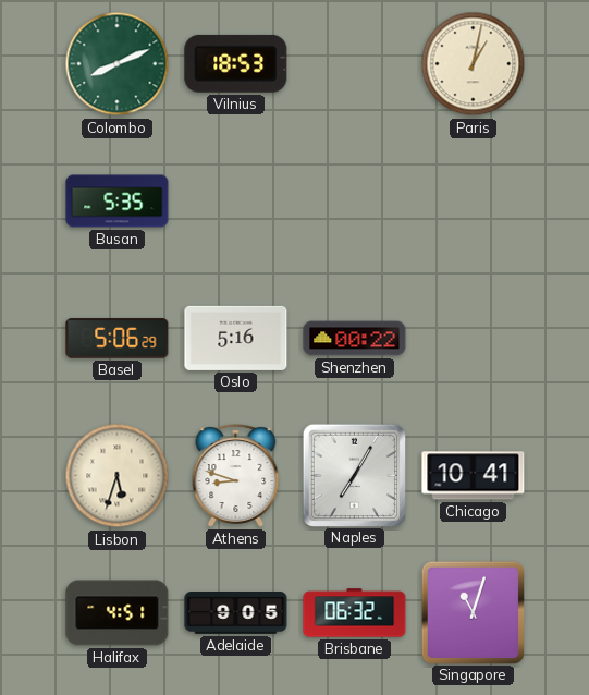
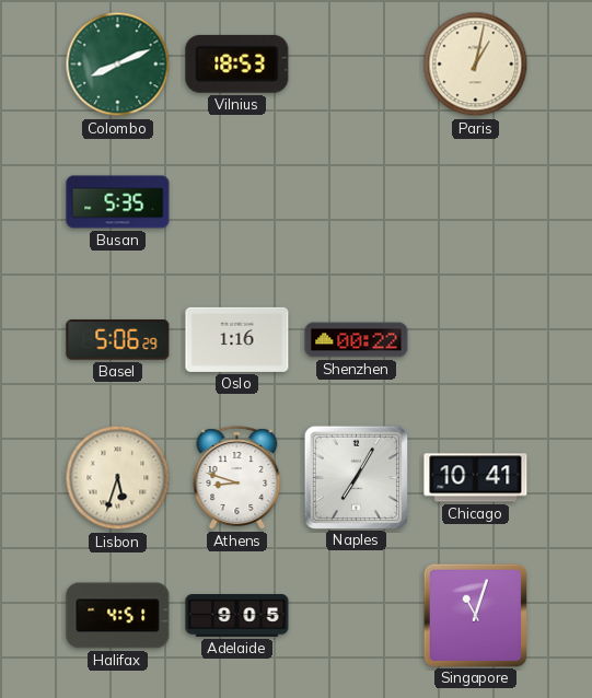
Oslo: 5:16 -> 1:16 (237, 339)
Brisbane: 06:32 -> none (355, 613)
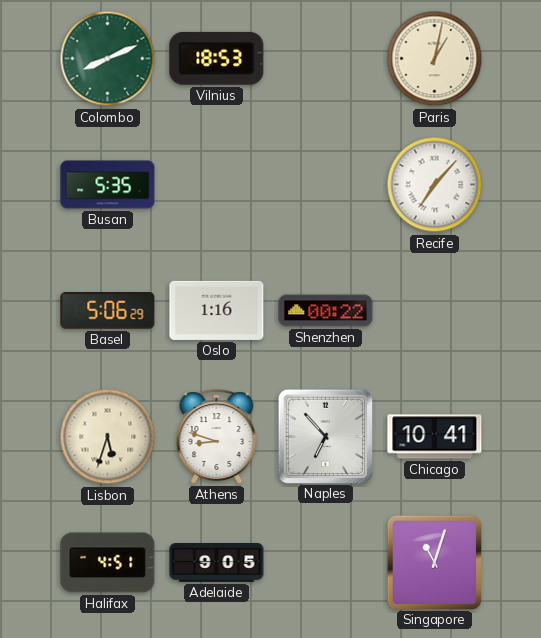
Recife: none -> 7:07 (435, 185)
Naples: 7:05 -> 6:53 (325, 436)
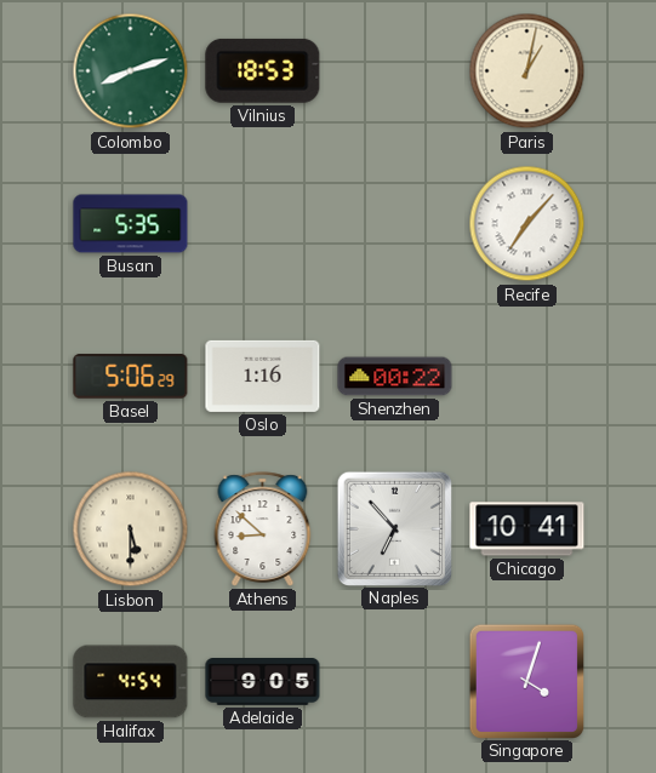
Colombo: 8:11 -> 8:12 (131, 71)
Lisbon: 5:33 -> 5:30 (131, 529)
Athens: 8:48 -> 8:52 (263, 529)
Halifax: 4:51 -> 4:54 (131, 682)
Singapore: 11:03 -> 4:03 (526, 681)
